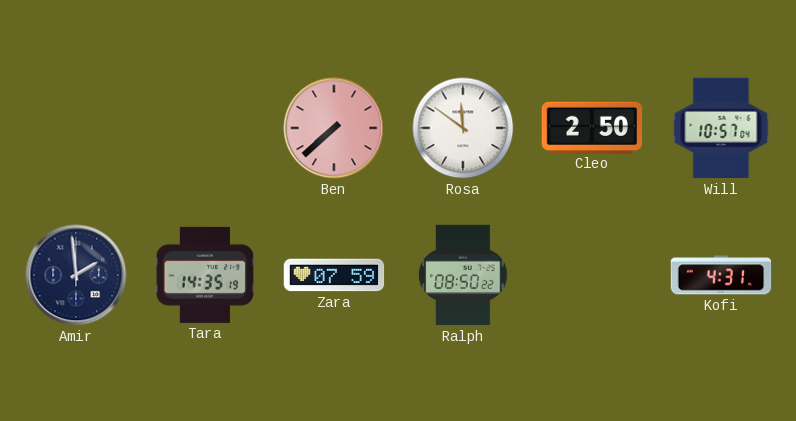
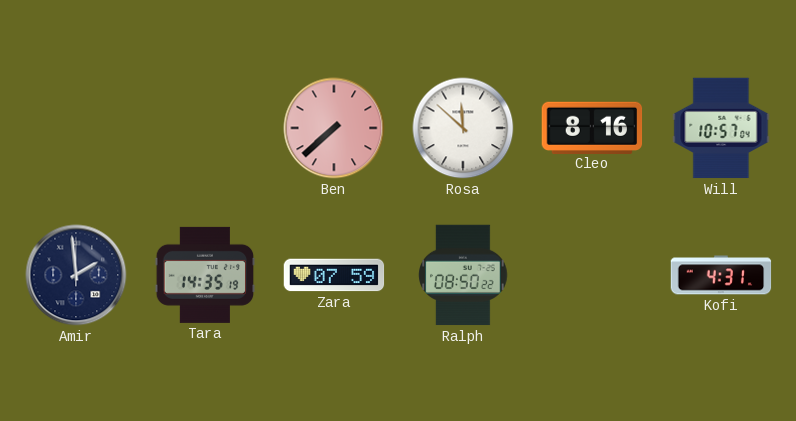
Rosa: 11:51 -> 11:52 (463, 128)
Cleo: 2:50 -> 8:16 (592, 127)
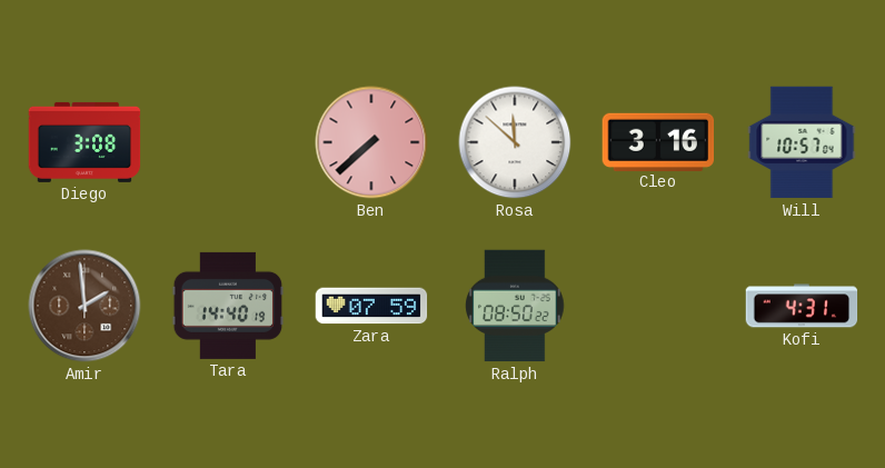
Diego: none -> 3:08 (84, 142)
Cleo: 8:16 -> 3:16 (658, 141)
Amir dial: navy -> brown (84, 306)
Tara: 14:35 -> 14:40 (228, 306)
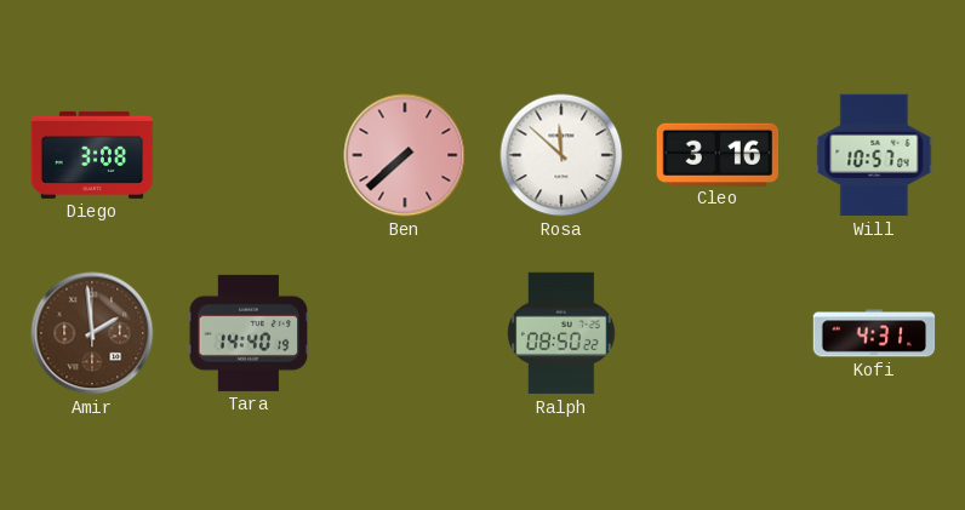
Zara: 07:59 -> none (371, 306)
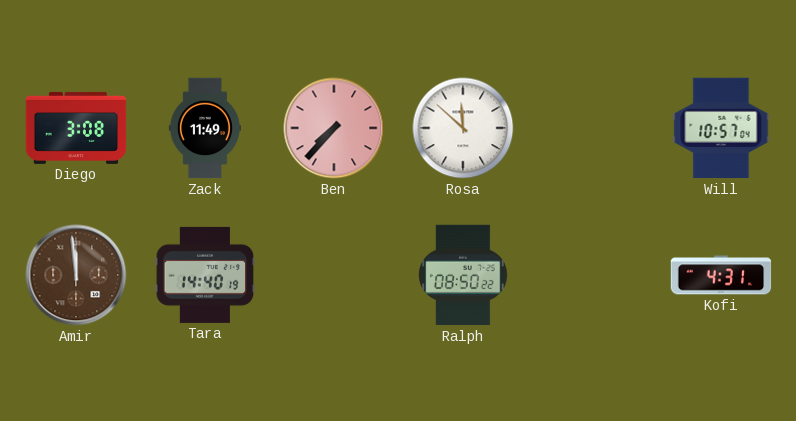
Zack: none -> 11:49 (205, 128)
Ben: 7:38 -> 7:37 (334, 128)
Cleo: 3:16 -> none (718, 154)
Amir: 1:59 -> 11:59 (76, 275)
